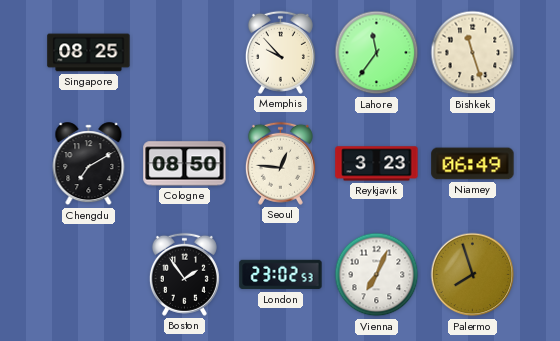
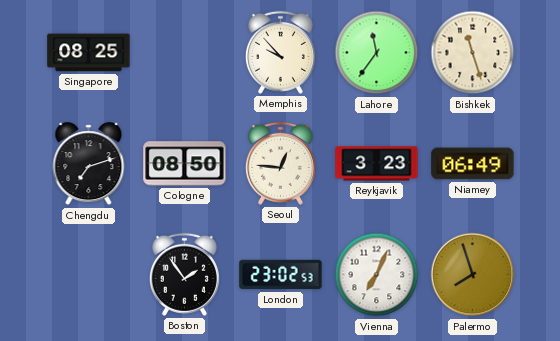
Chengdu: 7:10 -> 7:12 (89, 164)
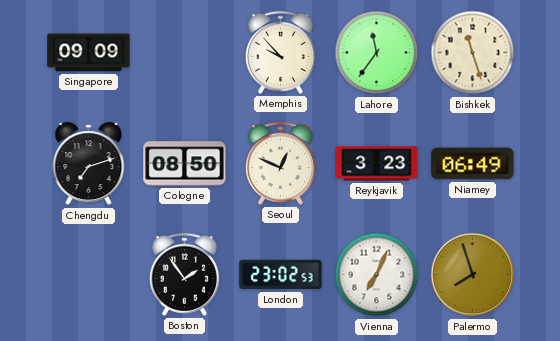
Singapore: 08:25 -> 09:09 (89, 53)
Seoul: 12:46 -> 12:49 (280, 163)
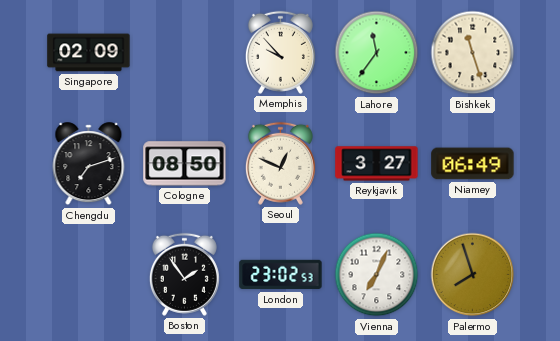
Singapore: 09:09 -> 02:09 (89, 53)
Reykjavik: 3:23 -> 3:27 (377, 164)
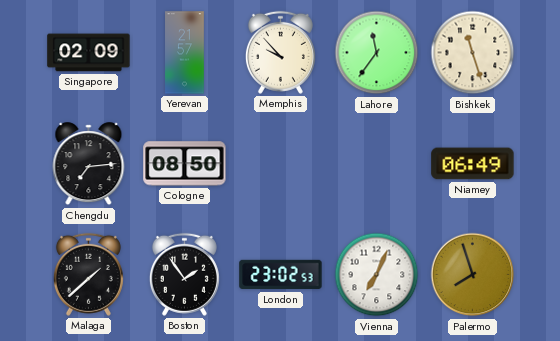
Yerevan: none -> 21:57 (185, 53)
Chengdu: 7:12 -> 7:14 (89, 164)
Seoul: 12:49 -> none (280, 163)
Reykjavik: 3:27 -> none (377, 164)
Malaga: none -> 1:38 (88, 274)
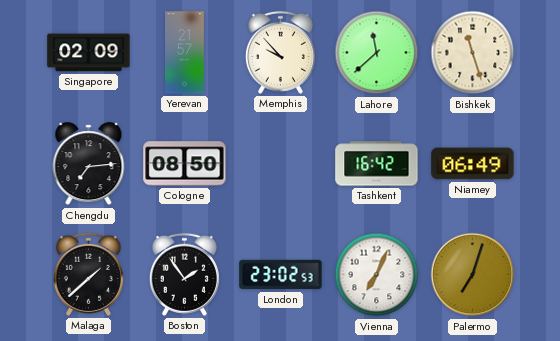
Lahore: 11:36 -> 11:38 (377, 53)
Tashkent: none -> 16:42 (377, 164)
Palermo: 7:57 -> 7:03 (473, 275)
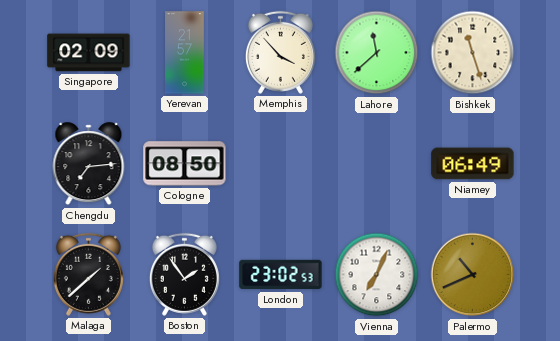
Memphis: 9:53 -> 3:53 (280, 52)
Tashkent: 16:42 -> none (377, 164)
Palermo: 7:03 -> 10:41 (473, 275)
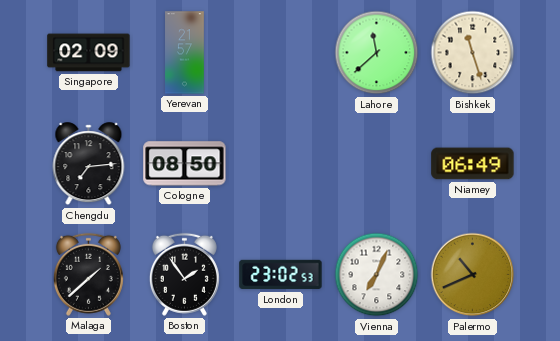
Memphis: 3:53 -> none (280, 52)
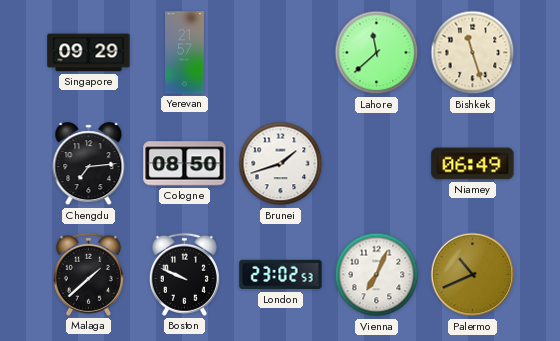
Singapore: 02:09 -> 09:29 (89, 53)
Brunei: none -> 1:42 (281, 164)
Boston: 1:54 -> 9:49 (184, 274)
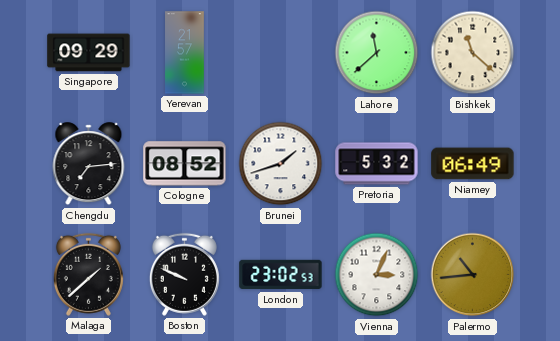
Bishkek: 11:27 -> 11:22 (473, 53)
Cologne: 08:50 -> 08:52 (185, 164)
Pretoria: none -> 5:32 (377, 164)
Vienna: 7:04 -> 3:04 (377, 275)
Palermo: 10:41 -> 10:44 (473, 275)
